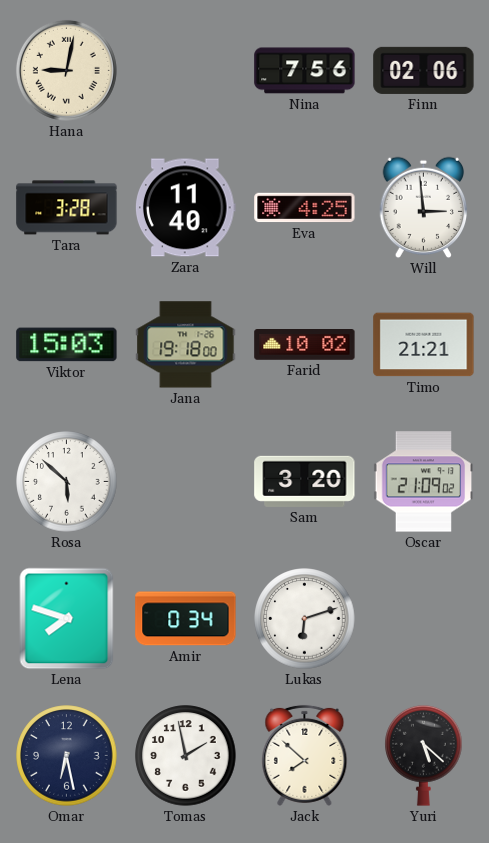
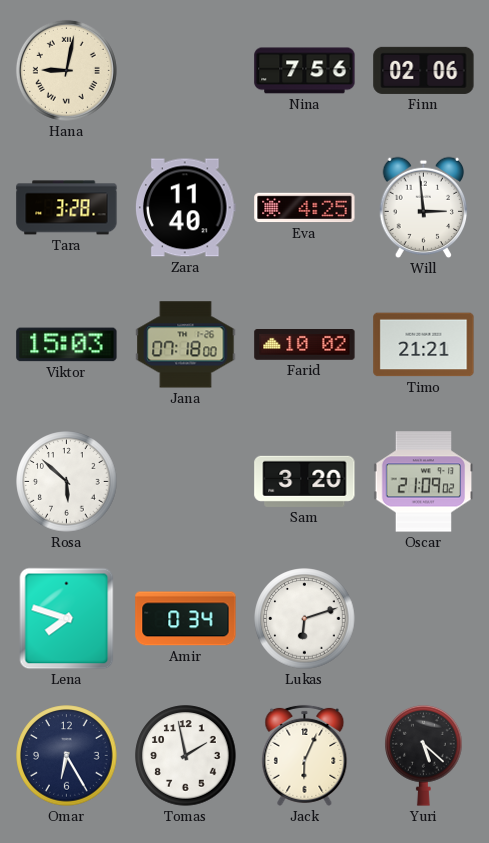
Jana: 19:18 -> 07:18 (186, 345)
Omar: 6:28 -> 6:25 (67, 756)
Jack: 7:52 -> 6:04 (305, 755)
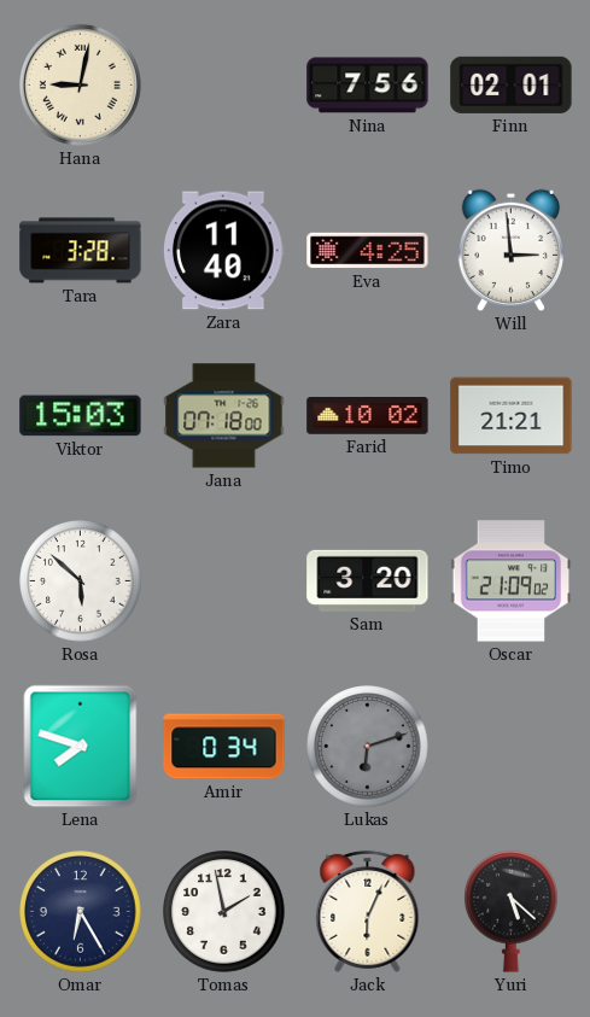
Finn: 02:06 -> 02:01 (512, 84)
Lukas dial: white -> grey (368, 747)
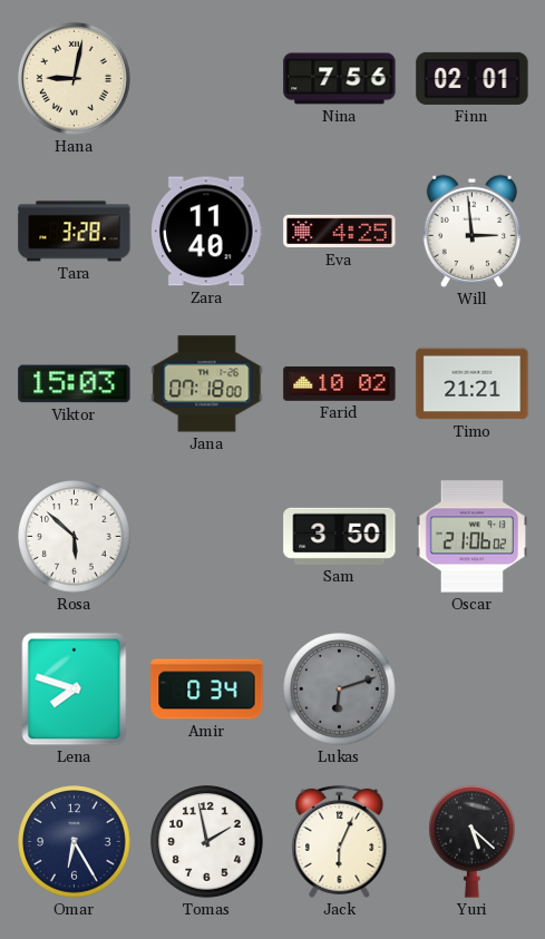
Sam: 3:20 -> 3:50 (340, 536)
Oscar: 21:09 -> 21:06 (473, 537)
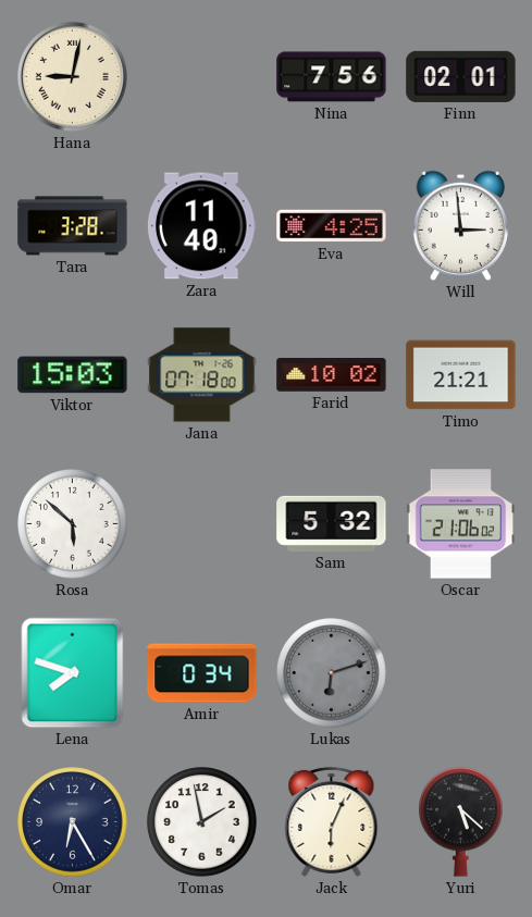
Sam: 3:50 -> 5:32 (332, 523)
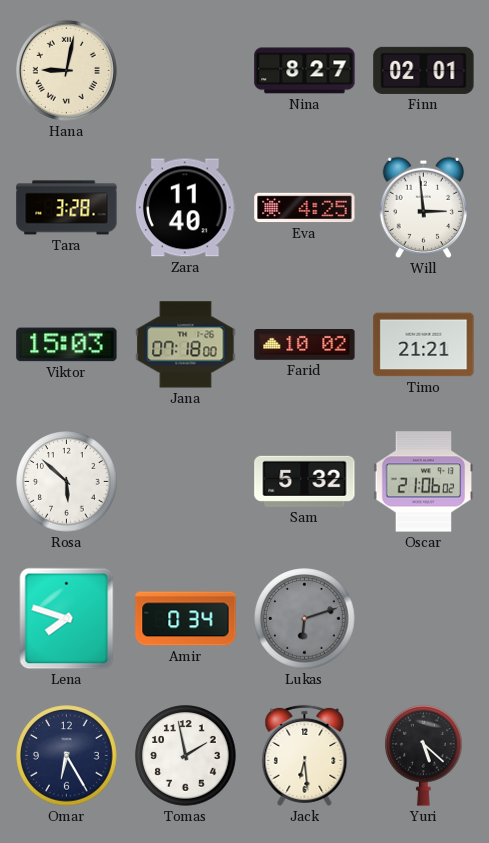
Nina: 7:56 -> 8:27 (305, 71)
Jack: 6:04 -> 6:29 (305, 755)
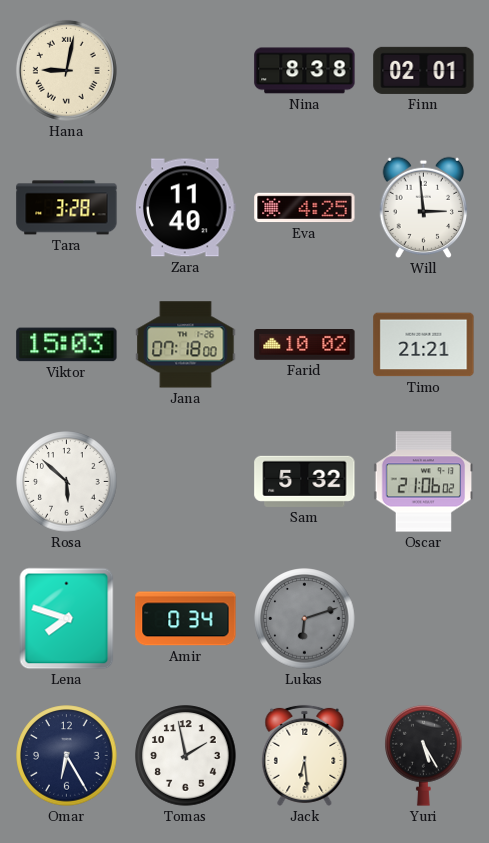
Nina: 8:27 -> 8:38 (305, 71)
Yuri: 5:22 -> 5:25 (424, 755)
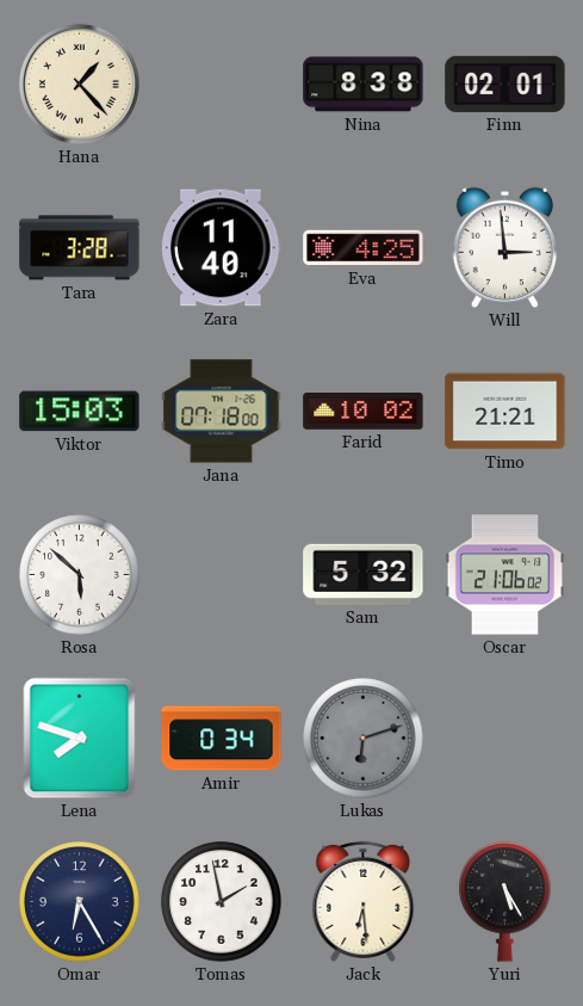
Hana: 9:02 -> 1:23 (79, 84)
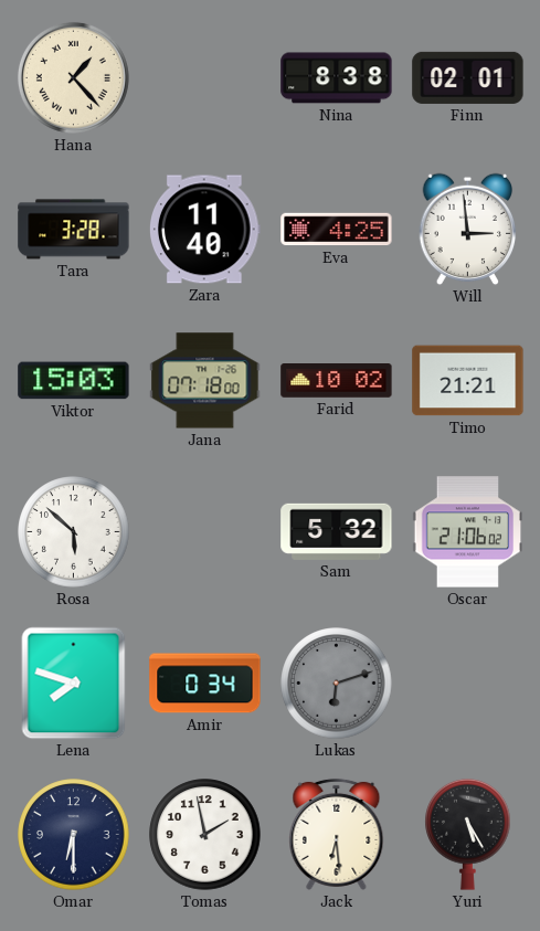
Omar: 6:25 -> 6:30 (74, 835)
